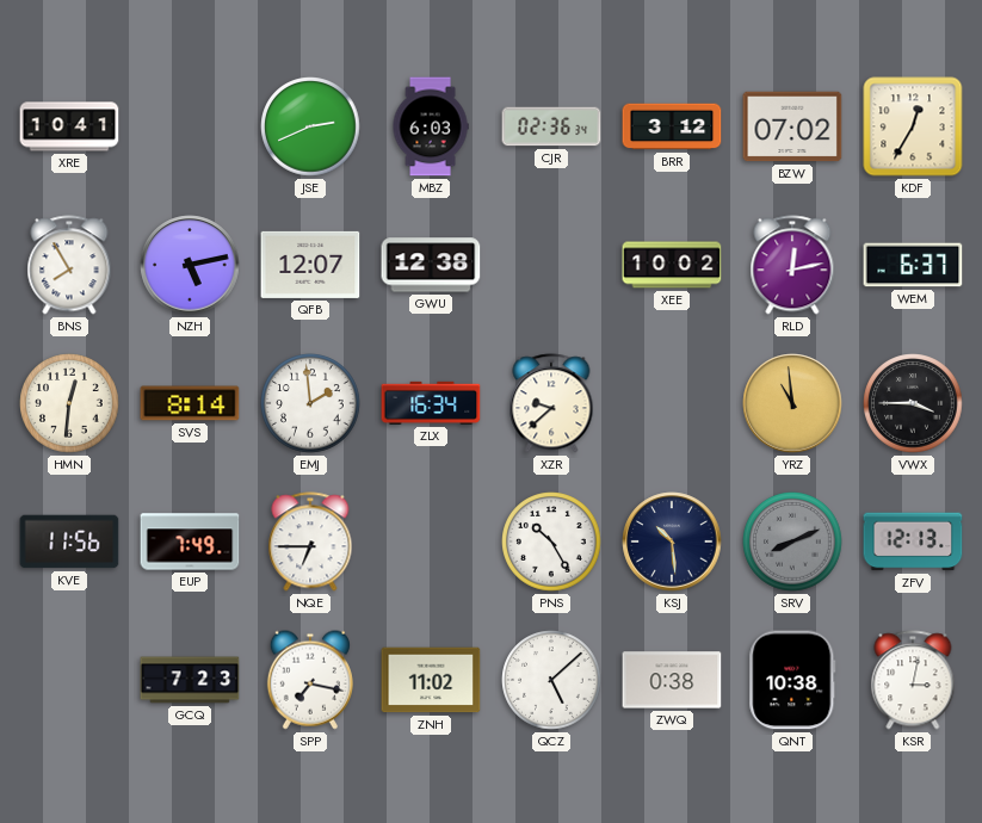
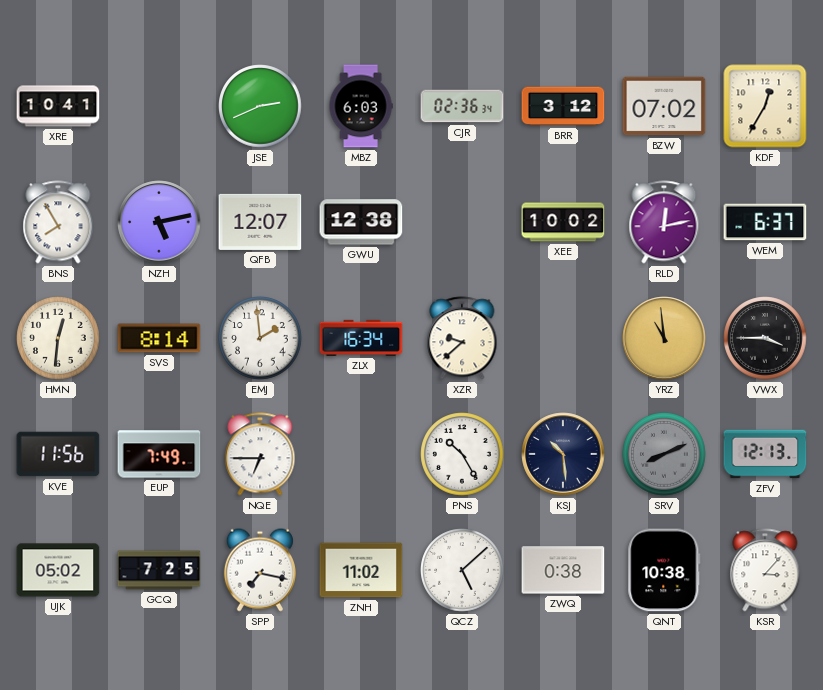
UJK: none -> 05:02 (58, 570)
GCQ: 7:23 -> 7:25 (159, 570)
KSR: 3:02 -> 3:07 (765, 570)
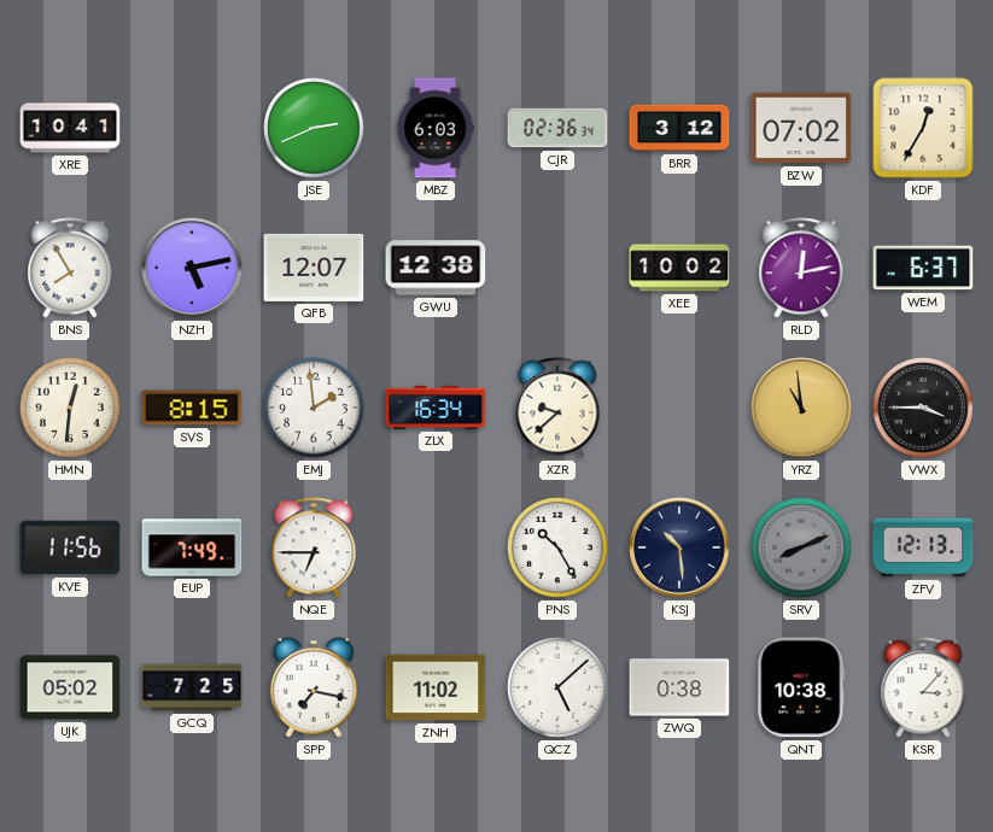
SVS: 8:14 -> 8:15 (192, 408)
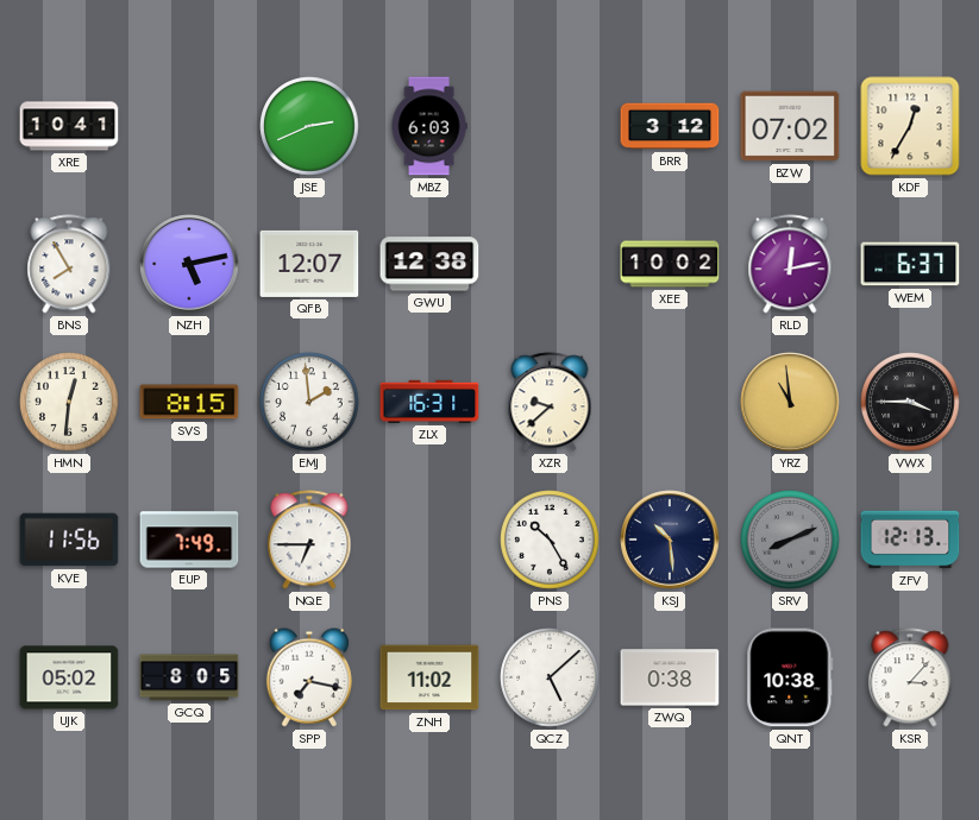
CJR: 02:36 -> none (557, 128)
ZLX: 16:34 -> 16:31 (429, 402)
GCQ: 7:25 -> 8:05 (189, 677)
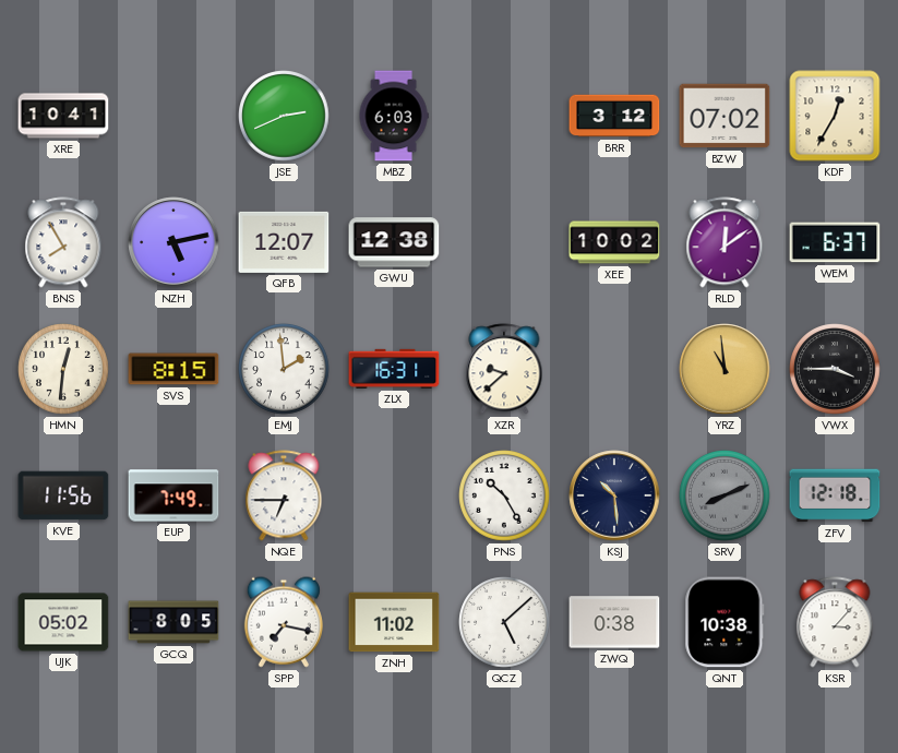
RLD: 12:13 -> 12:09 (725, 242)
ZFV: 12:13 -> 12:18 (835, 495)
